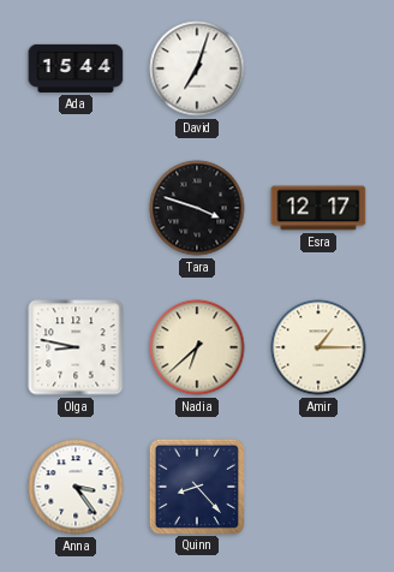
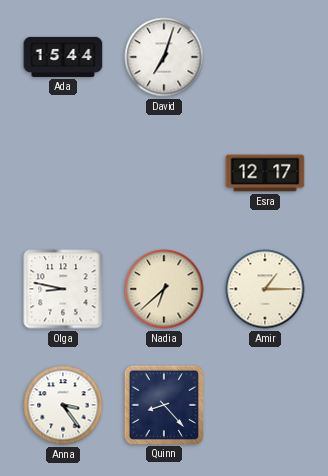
Tara: 3:48 -> none (197, 208)
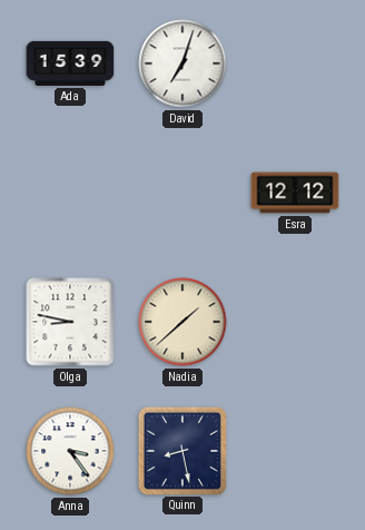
Ada: 15:44 -> 15:39 (70, 63)
Esra: 12:17 -> 12:12 (295, 193)
Nadia: 6:38 -> 1:38 (182, 322)
Amir: 1:15 -> none (265, 289)
Quinn: 8:23 -> 8:28 (181, 450)
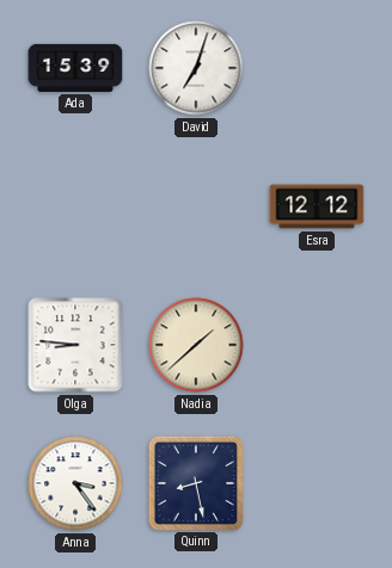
Olga: 8:47 -> 8:46 (75, 345)
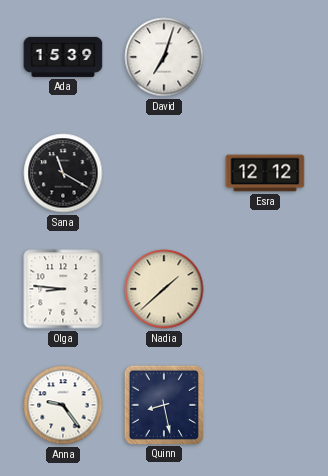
Sana: none -> 11:20 (63, 173)
Anna: 3:24 -> 9:24 (63, 405)
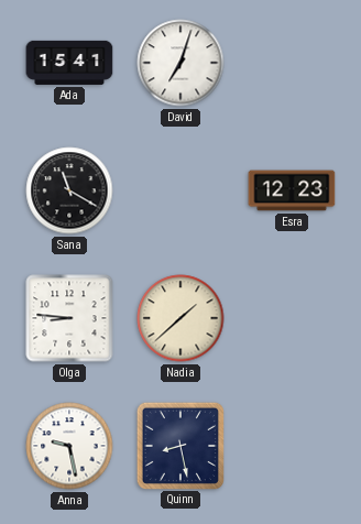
Ada: 15:39 -> 15:41 (69, 63)
Esra: 12:12 -> 12:23 (292, 190)
Anna: 9:24 -> 9:28 (69, 446)
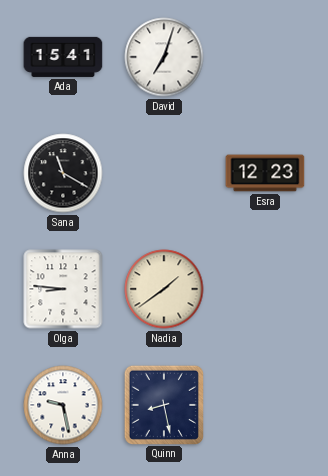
Nadia: 1:38 -> 1:39 (164, 289)
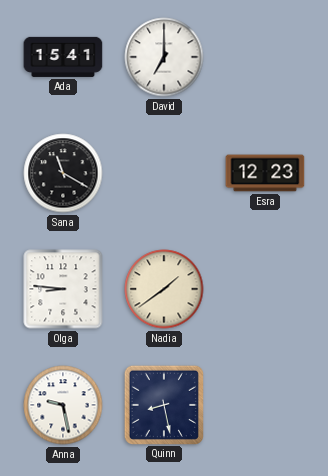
David: 7:03 -> 7:00 (164, 57)
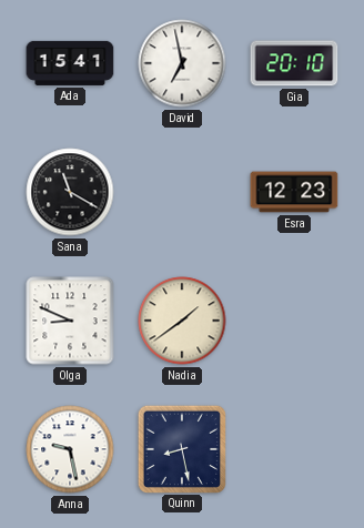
David: 7:00 -> 6:58 (182, 63)
Gia: none -> 20:10 (294, 63)
Olga: 8:46 -> 8:49 (70, 321)
